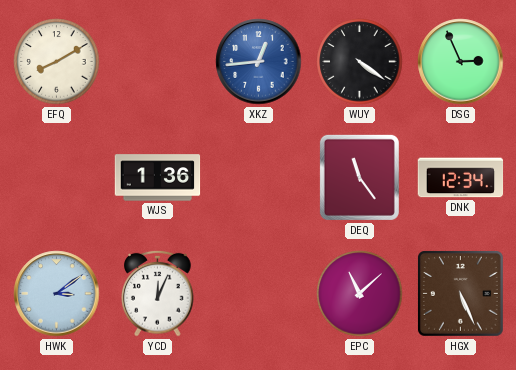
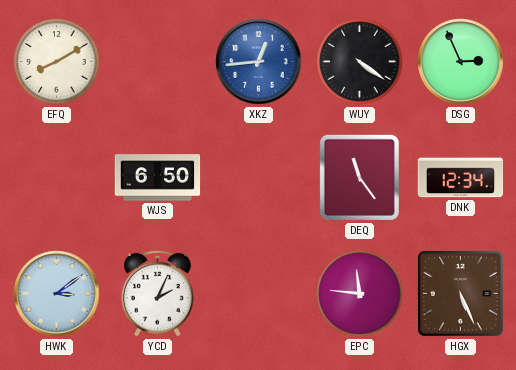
WJS: 1:36 -> 6:50 (158, 178)
YCD: 12:04 -> 2:04 (158, 293)
EPC: 11:08 -> 11:46 (360, 294)
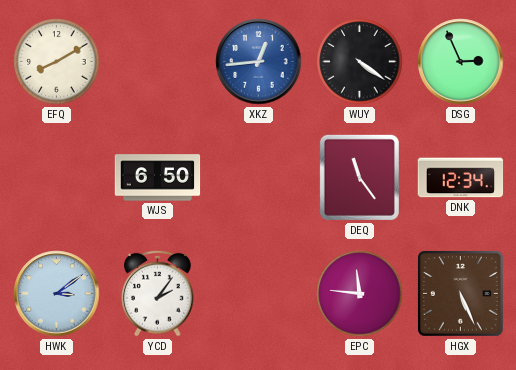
YCD: 2:04 -> 2:06 (158, 293)
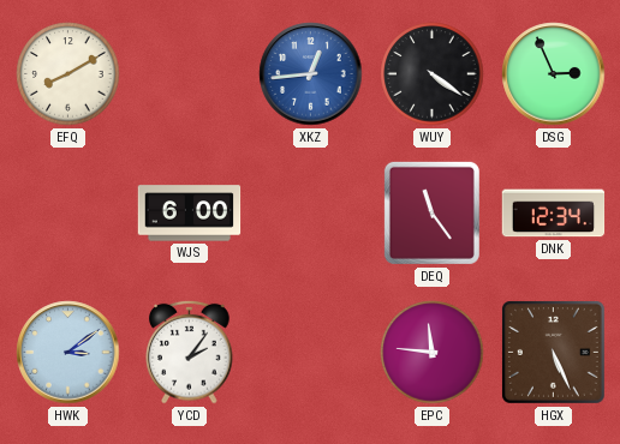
WJS: 6:50 -> 6:00 (190, 214)
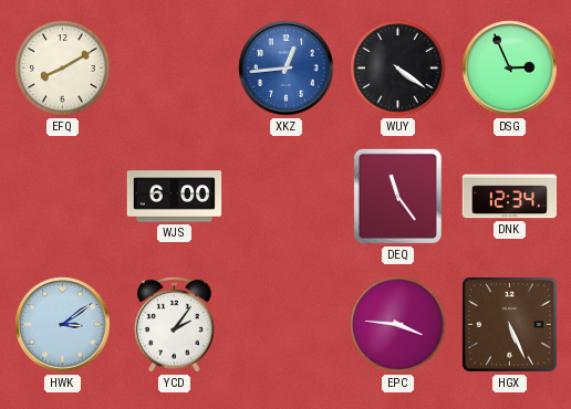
EPC: 11:46 -> 3:46 (398, 325)
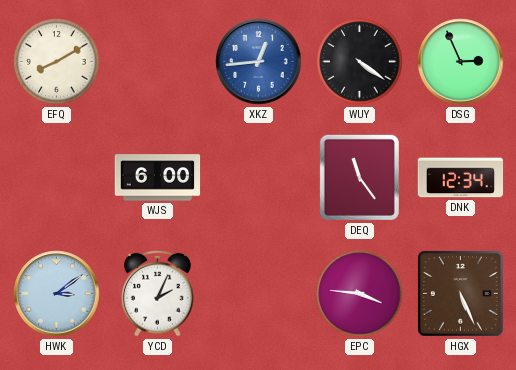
YCD: 2:06 -> 2:04 (158, 293)
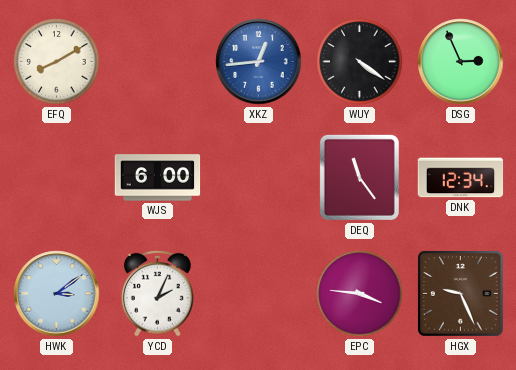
HGX: 5:26 -> 9:26 (460, 293)
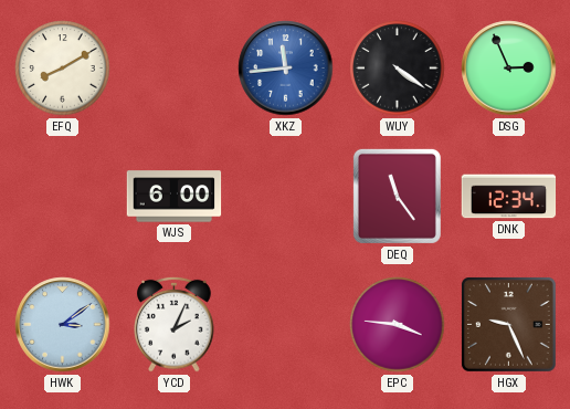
XKZ: 12:44 -> 11:44 (286, 69)
